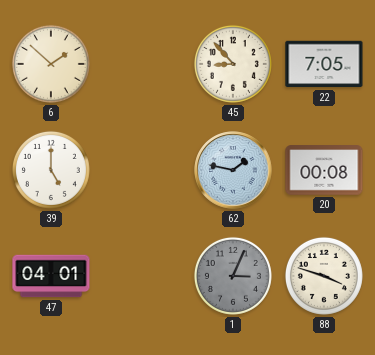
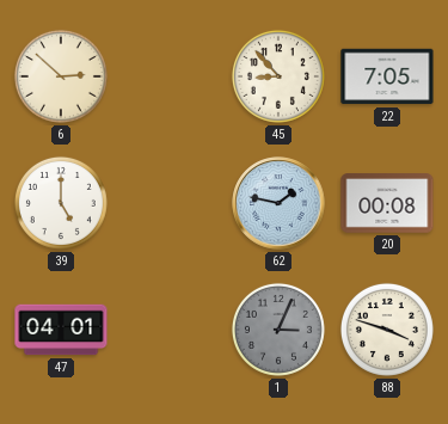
6: 1:52 -> 2:52 (61, 76)
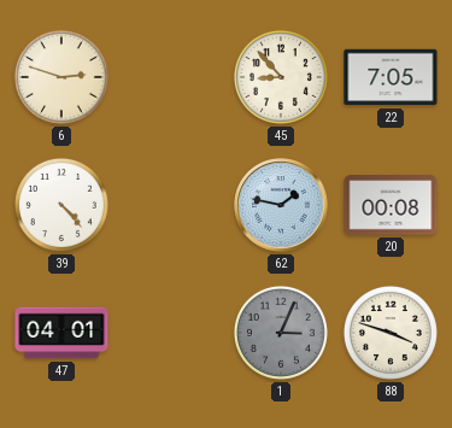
6: 2:52 -> 2:48 (61, 77)
39: 5:00 -> 4:23 (61, 205)
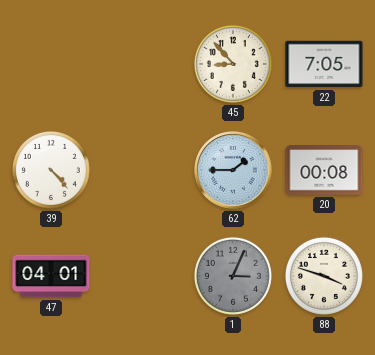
6: 2:48 -> none (61, 77)
62: 1:47 -> 1:45 (233, 170)
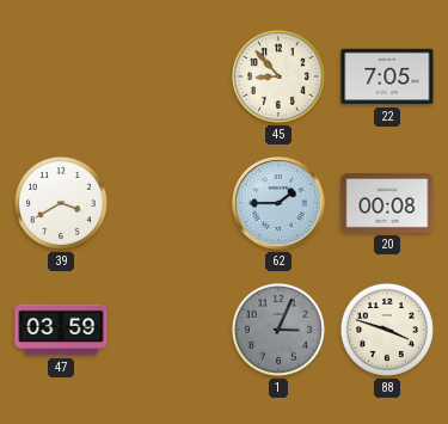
39: 4:23 -> 3:40 (61, 203)
47: 04:01 -> 03:59 (61, 330)
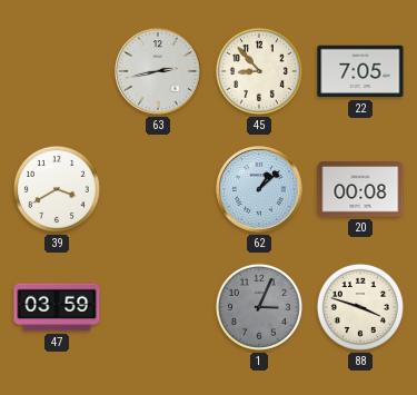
63: none -> 2:43 (158, 71)
62: 1:45 -> 1:08 (259, 189)
